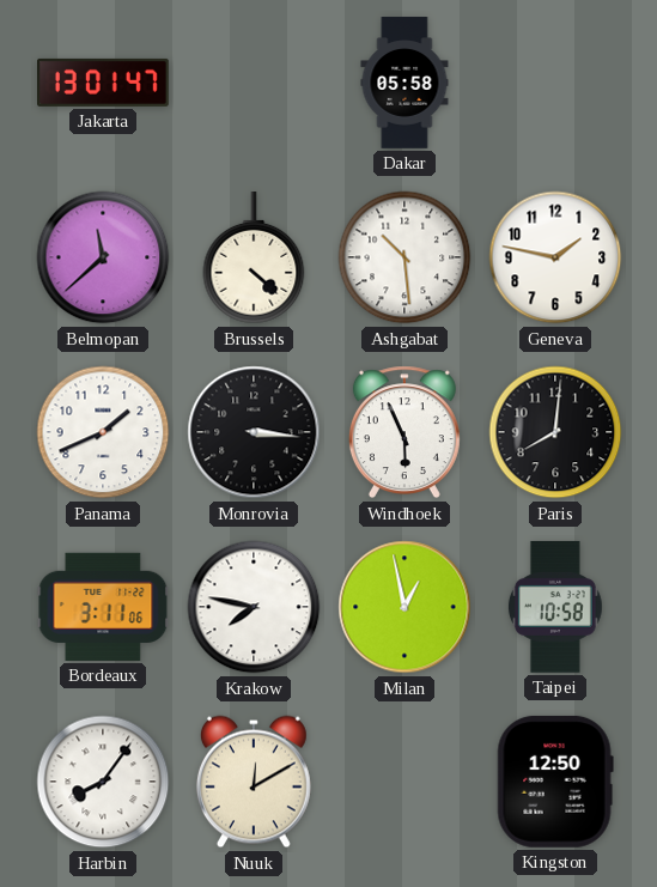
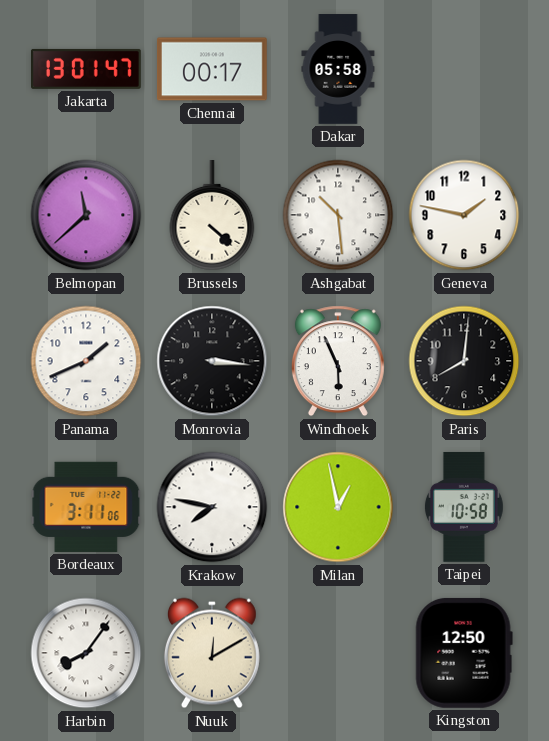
Chennai: none -> 00:17 (212, 69)
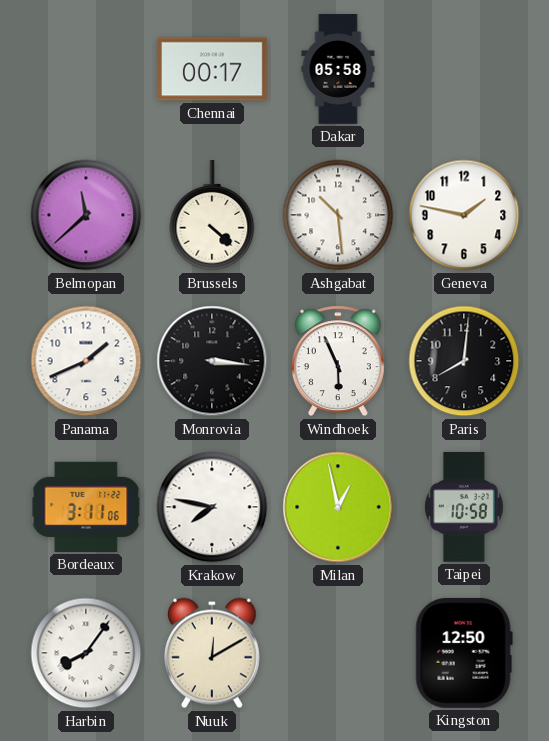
Jakarta: 13:01 -> none (87, 69)
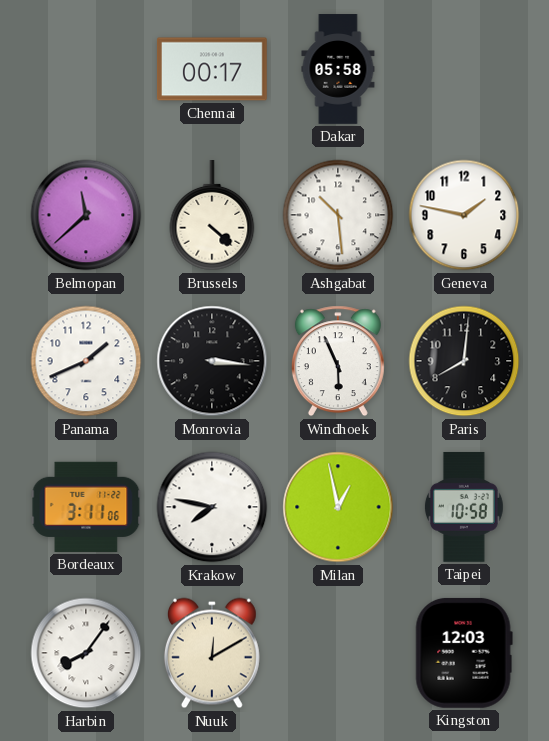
Kingston: 12:50 -> 12:03 (464, 653)
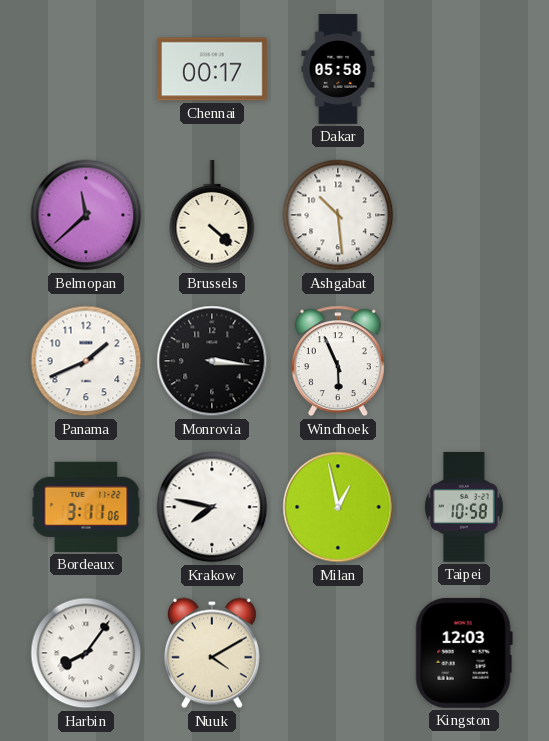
Geneva: 1:47 -> none (464, 215)
Paris: 8:01 -> none (464, 361)
Nuuk: 12:10 -> 4:10 (212, 653)
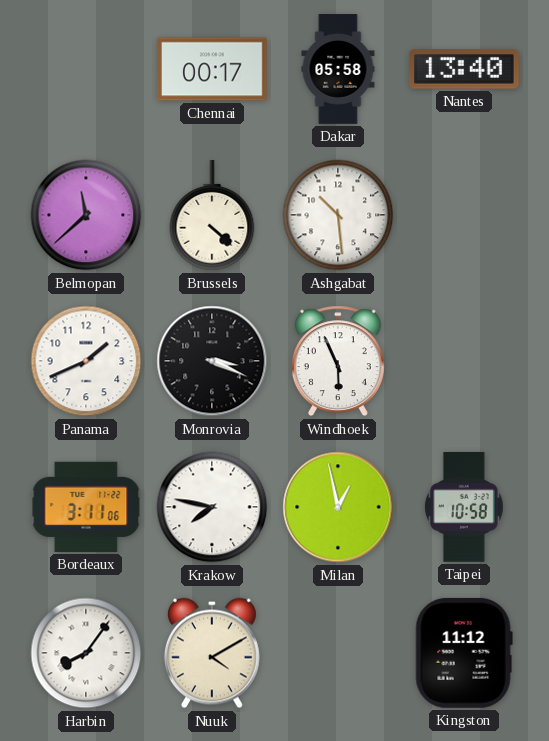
Nantes: none -> 13:40 (464, 69)
Monrovia: 3:16 -> 3:19 (212, 361)
Kingston: 12:03 -> 11:12 (464, 653)
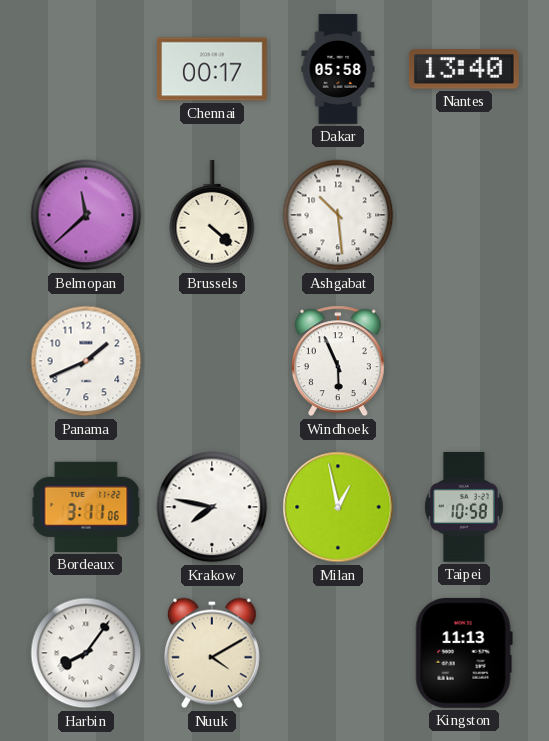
Monrovia: 3:19 -> none (212, 361)
Kingston: 11:12 -> 11:13 (464, 653)
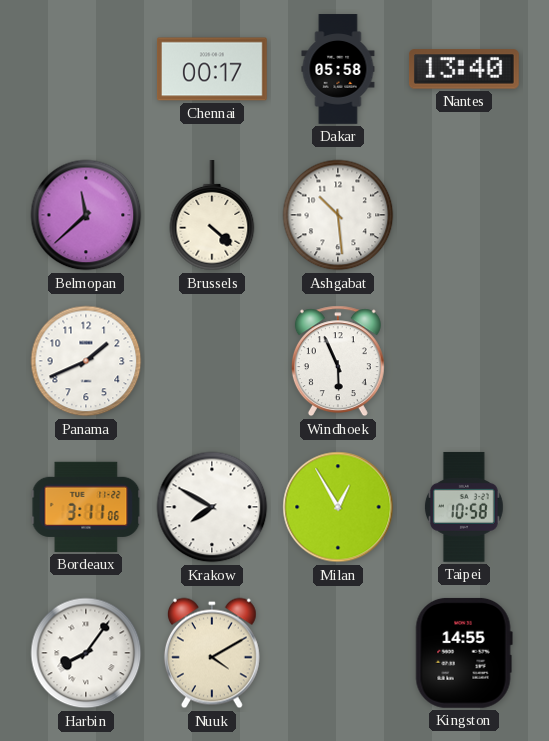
Krakow: 7:47 -> 7:50 (212, 507)
Milan: 12:58 -> 12:55 (338, 507)
Kingston: 11:13 -> 14:55 (464, 653)
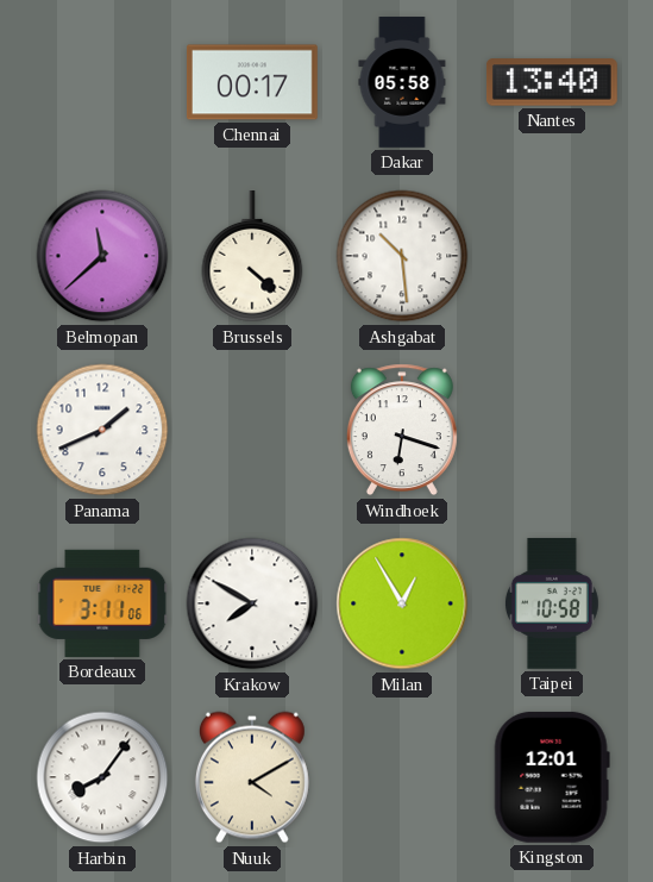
Windhoek: 5:56 -> 6:18 (402, 430)
Kingston: 14:55 -> 12:01 (552, 777)
